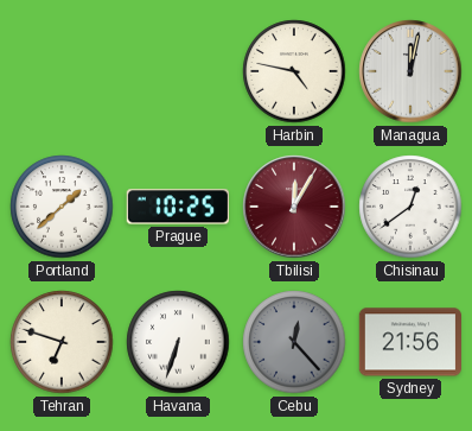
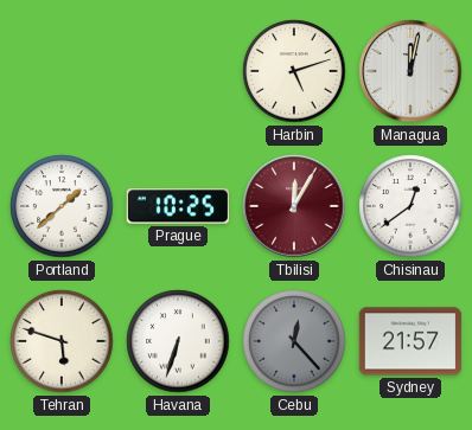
Harbin: 4:47 -> 5:12 (294, 71)
Tehran: 6:48 -> 5:48 (62, 341)
Sydney: 21:56 -> 21:57 (409, 341)
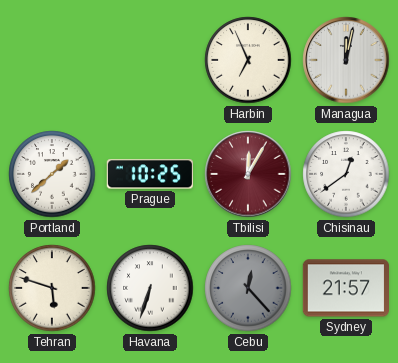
Harbin: 5:12 -> 6:56 (248, 60)
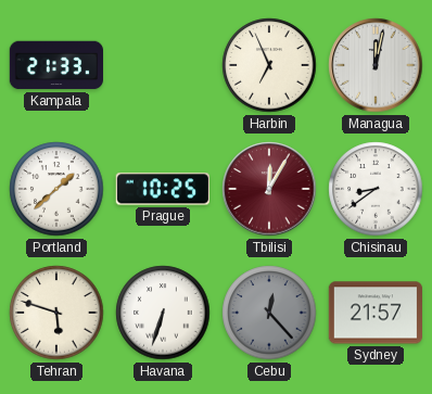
Kampala: none -> 21:33 (55, 65)
Chisinau: 12:39 -> 8:39 (376, 189)
